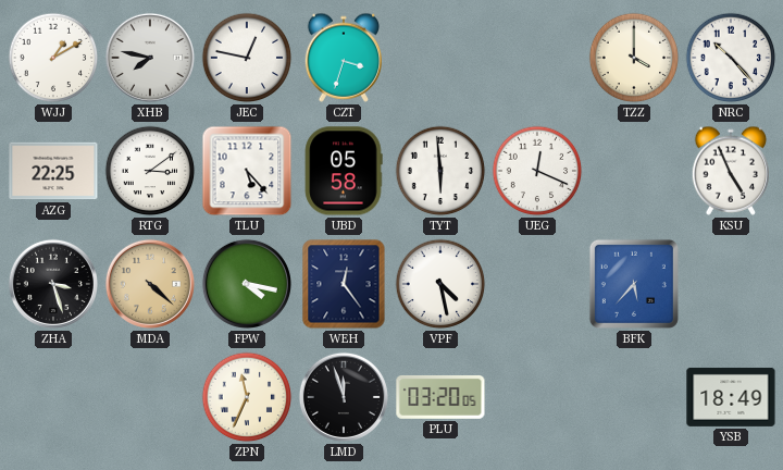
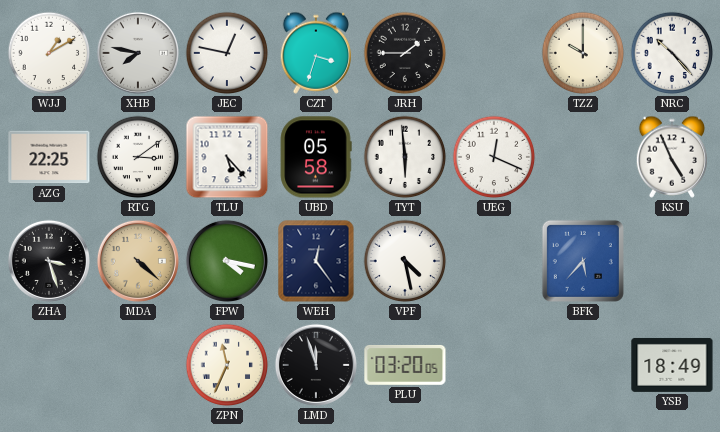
JRH: none -> 1:45 (405, 53)
TZZ: 4:00 -> 10:00 (583, 53)
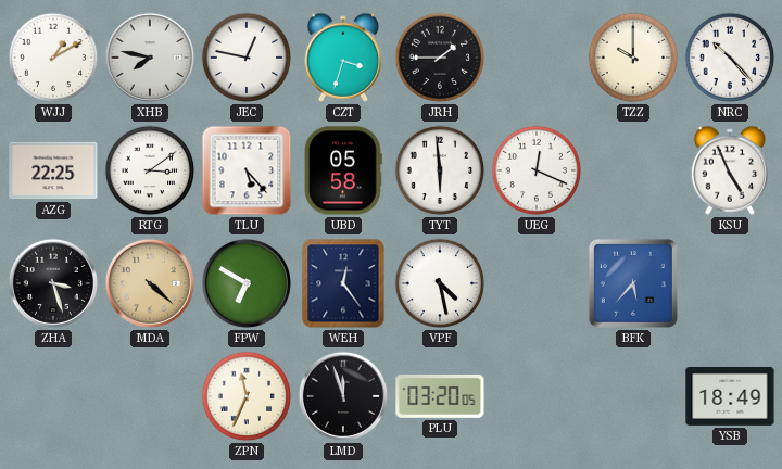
FPW: 4:17 -> 6:50 (247, 283)
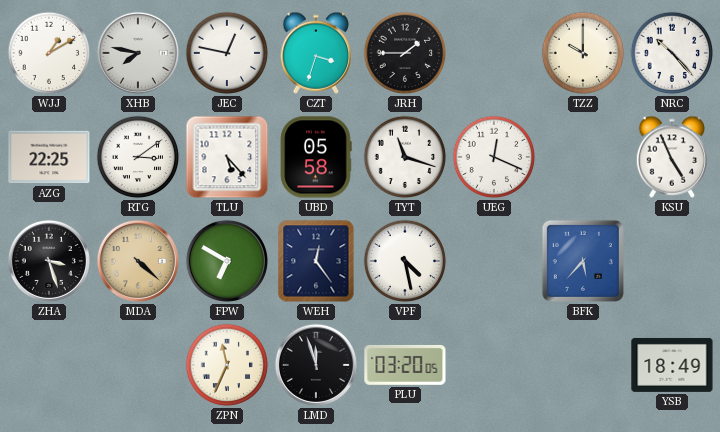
TYT: 5:59 -> 11:18 (405, 157)
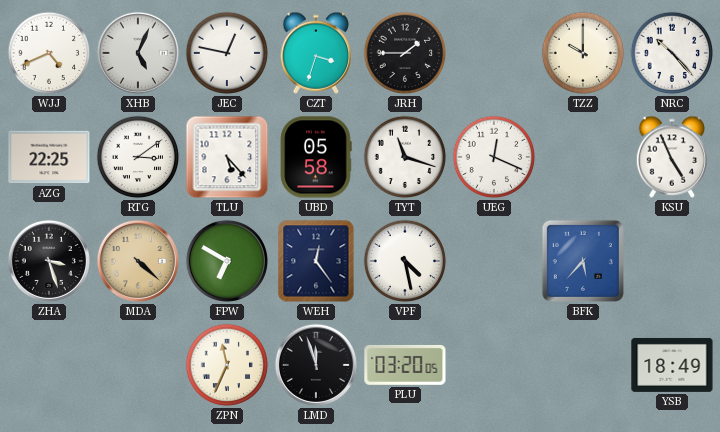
WJJ: 1:10 -> 4:41 (49, 53)
XHB: 7:47 -> 5:04 (138, 53)
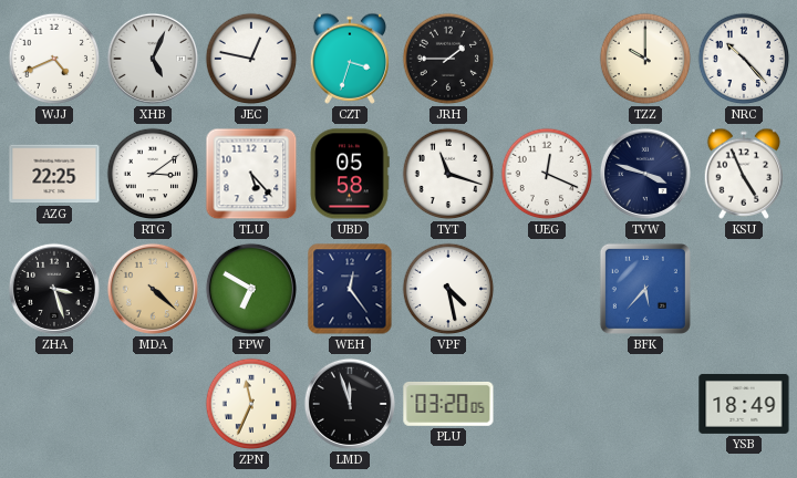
TVW: none -> 3:48 (645, 174)
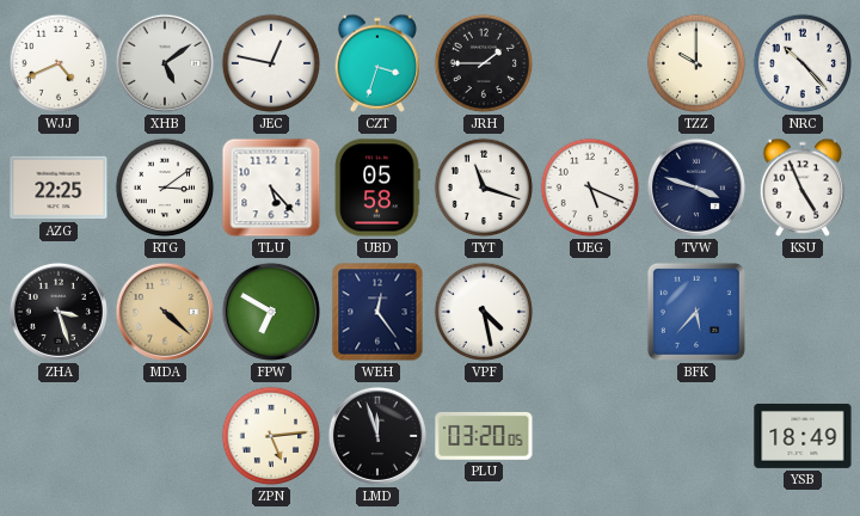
XHB: 5:04 -> 5:09 (165, 63)
UEG: 12:19 -> 5:19 (590, 188)
ZPN: 11:34 -> 5:14 (271, 436)
